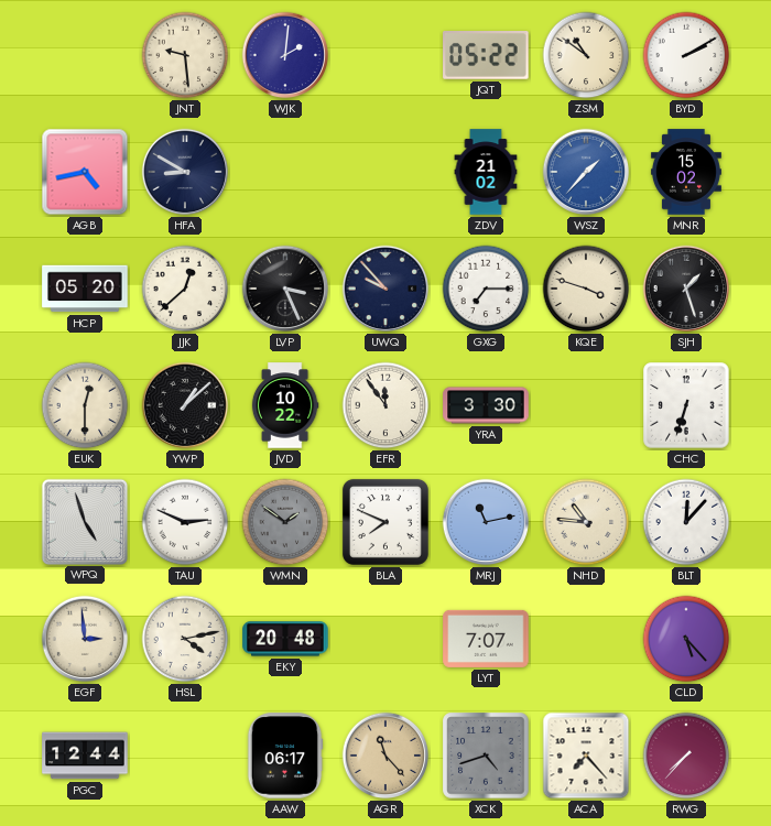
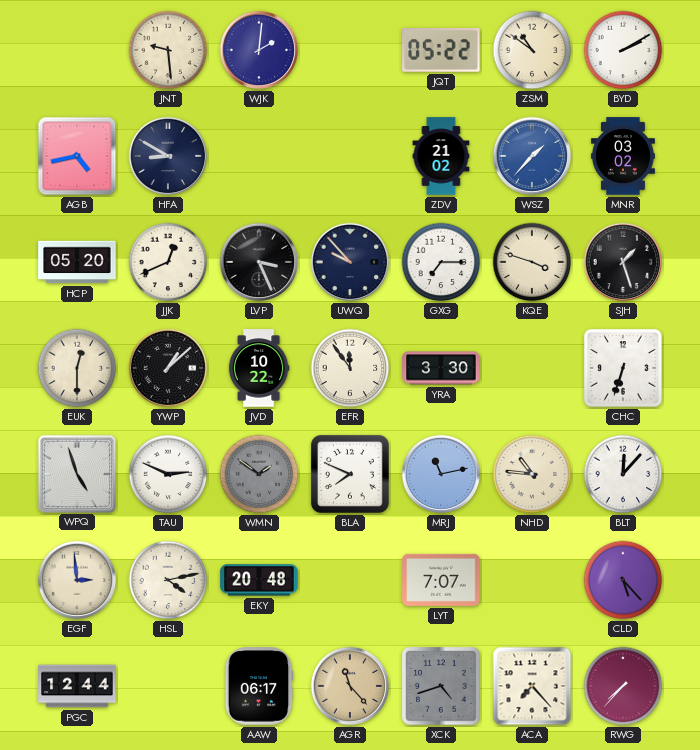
MNR: 15:02 -> 03:02 (623, 156)
JJK: 12:38 -> 12:41 (168, 262)
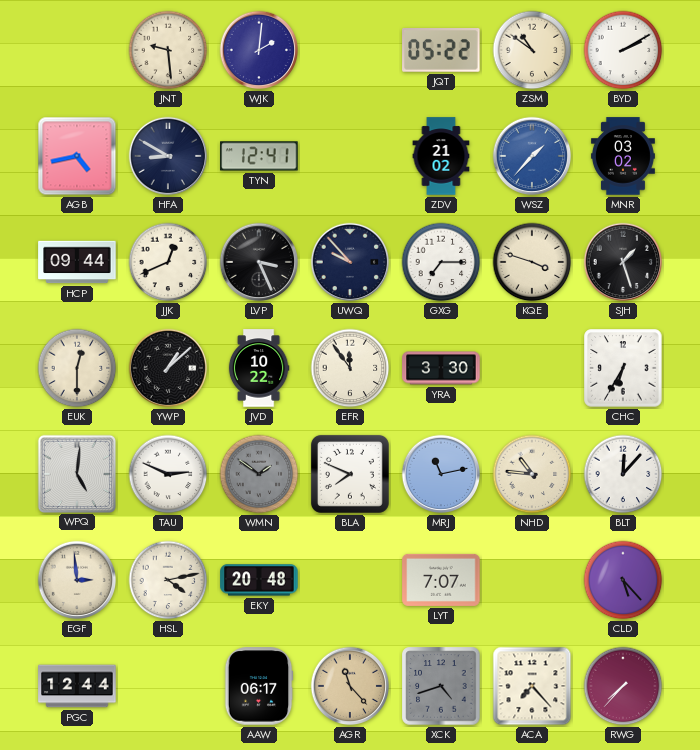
TYN: none -> 12:41 (259, 156)
HCP: 05:20 -> 09:44 (77, 262)
CHC: 6:33 -> 6:35 (623, 368)
WPQ: 4:57 -> 5:01 (76, 473)
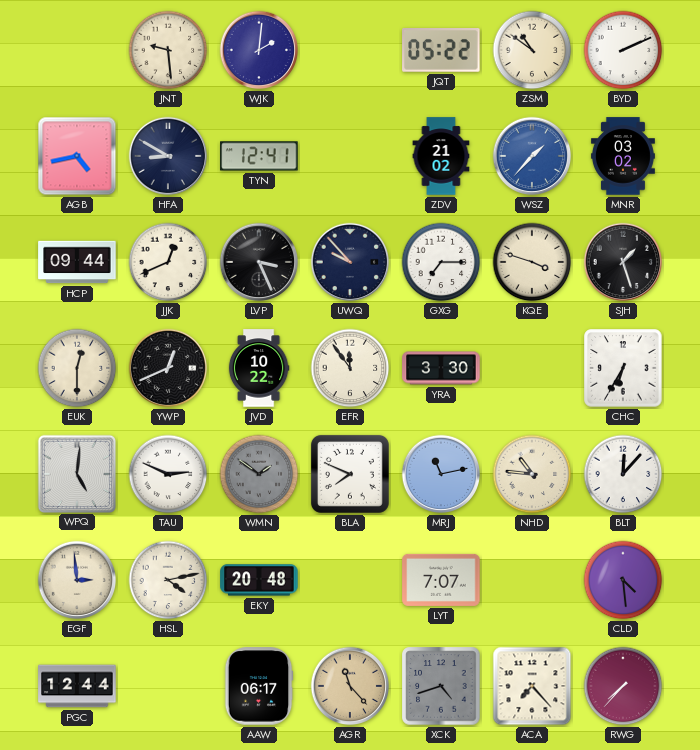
BYD: 2:10 -> 2:11 (623, 50)
YWP: 1:08 -> 12:41 (168, 368)
CLD: 5:23 -> 4:29 (623, 580)
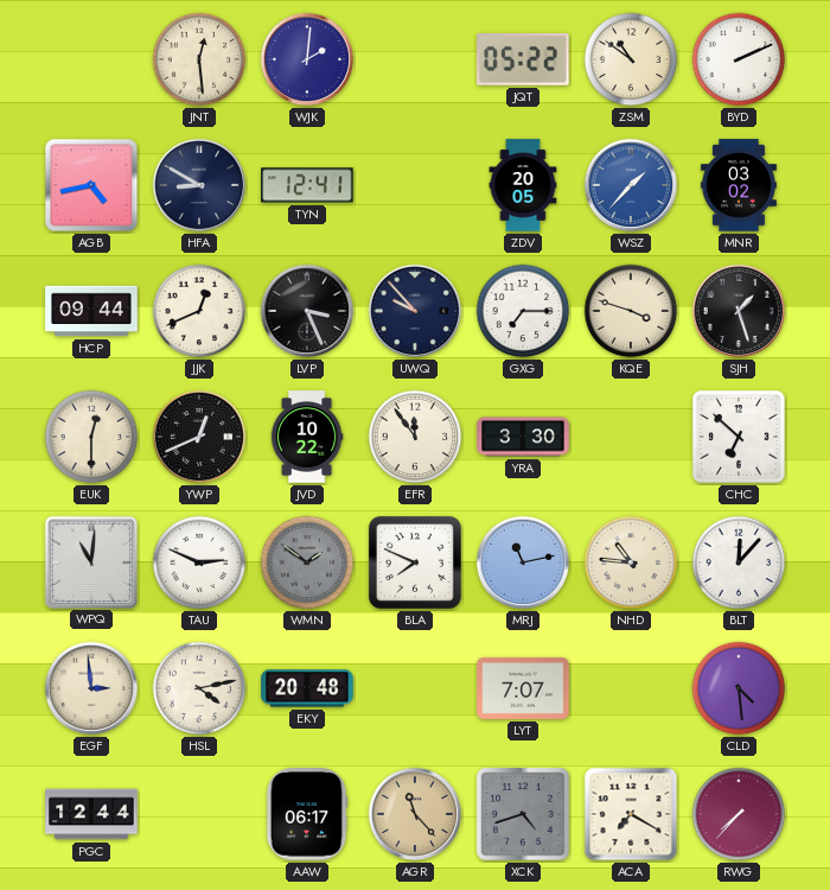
JNT: 9:29 -> 12:29 (199, 59)
ZDV: 21:02 -> 20:05 (523, 185)
CHC: 6:35 -> 6:52 (739, 437)
WPQ: 5:01 -> 11:01 (90, 561)
ACA: 7:23 -> 7:20 (631, 814)
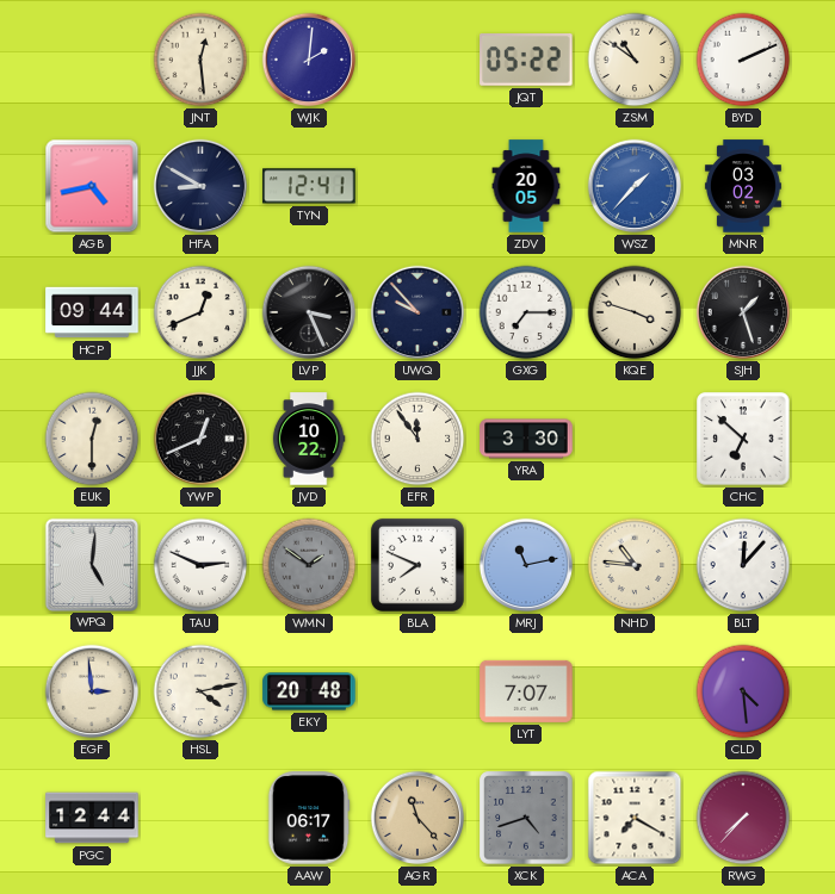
WPQ: 11:01 -> 5:01 (91, 564)
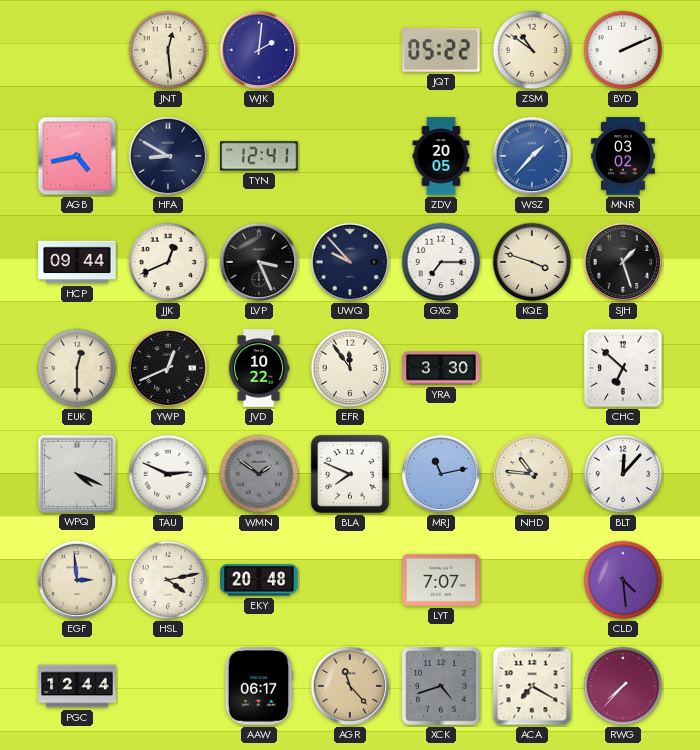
WPQ: 5:01 -> 4:19 (76, 473)
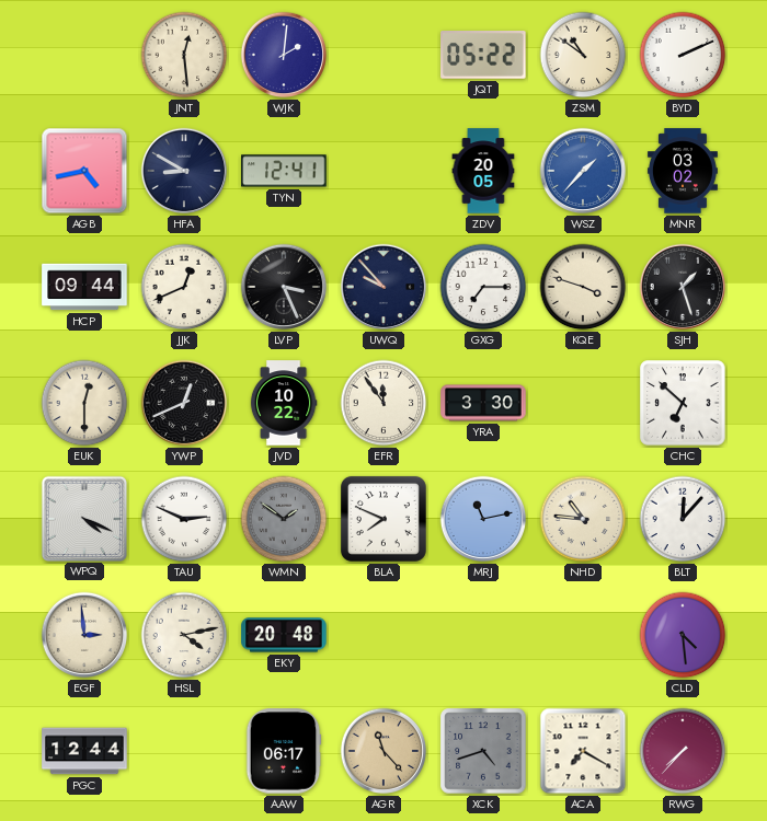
LYT: 7:07 -> none (441, 580)
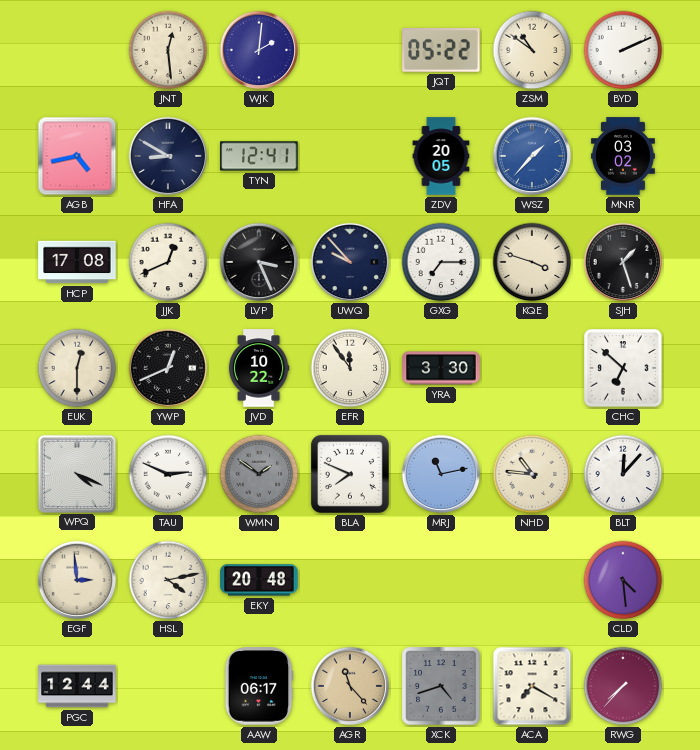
HCP: 09:44 -> 17:08 (77, 262)
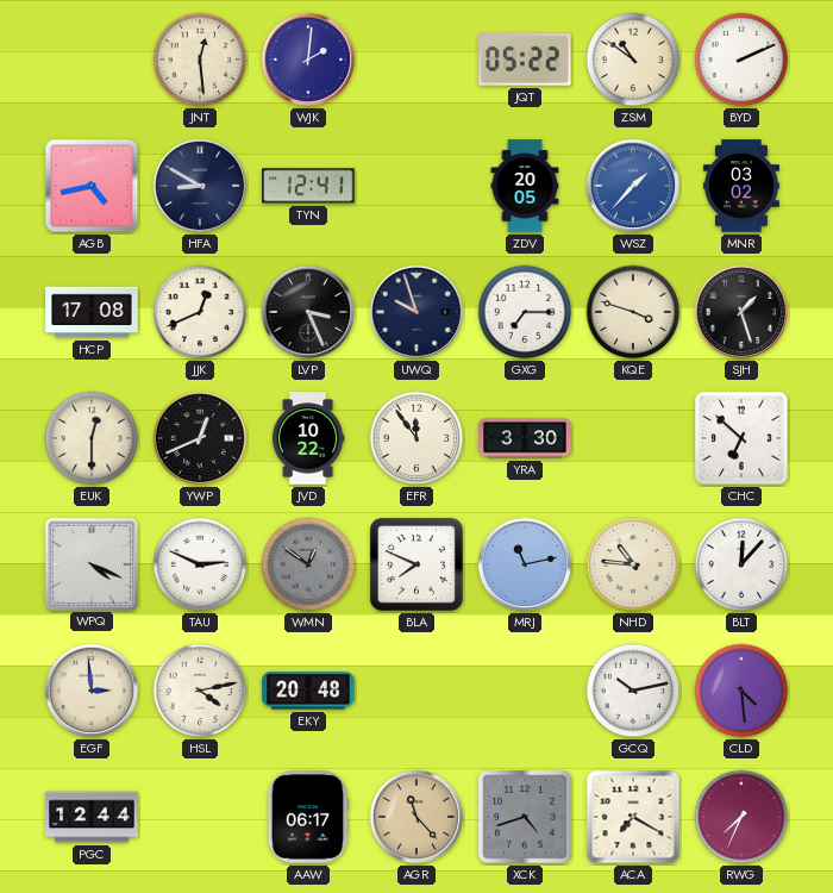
UWQ: 9:53 -> 9:57 (416, 312)
WMN: 1:51 -> 12:51 (308, 564)
GCQ: none -> 10:13 (633, 691)
RWG: 7:37 -> 7:34 (741, 817)
